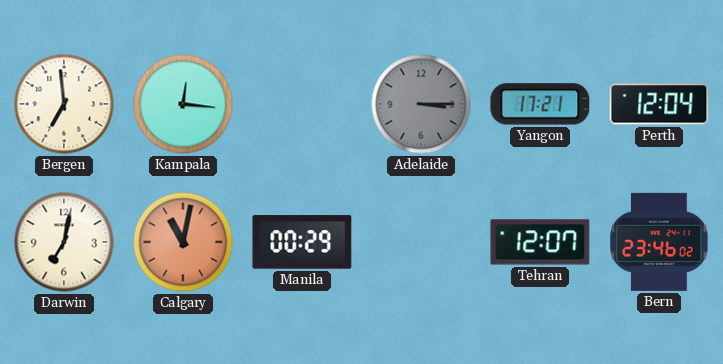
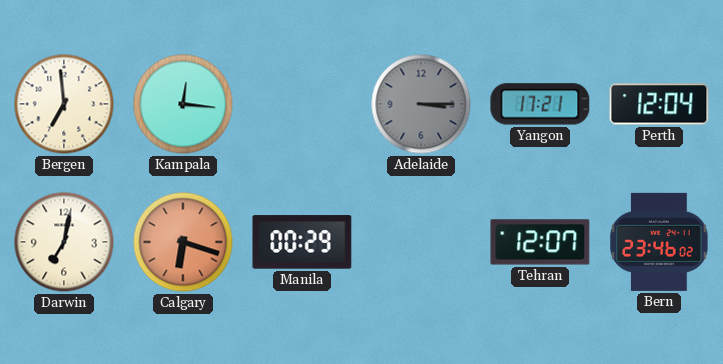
Calgary: 11:02 -> 6:18 (183, 242)
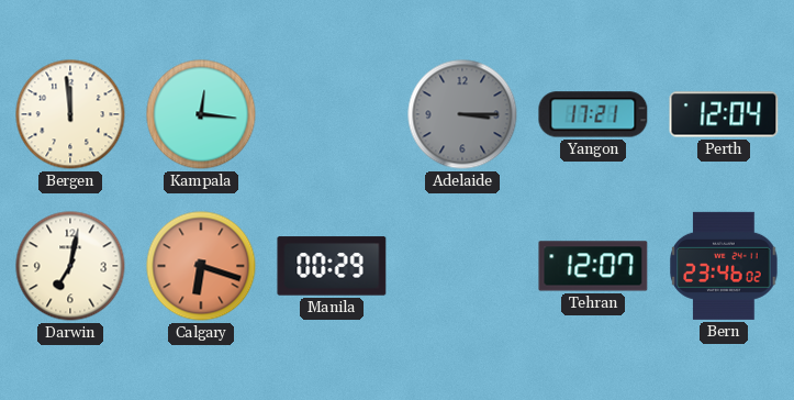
Bergen: 6:59 -> 11:59 (70, 114)
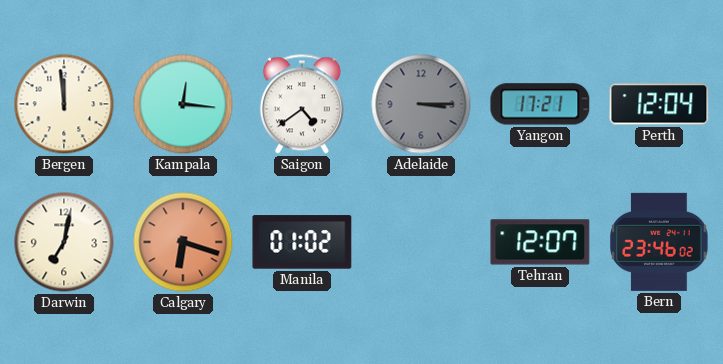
Saigon: none -> 4:39 (302, 104)
Manila: 00:29 -> 01:02 (302, 242)
